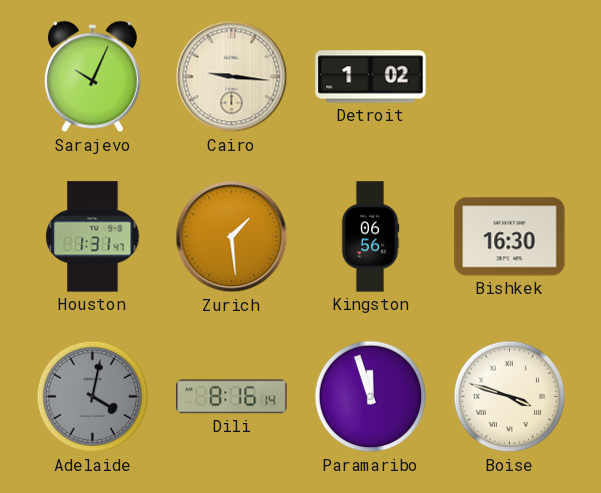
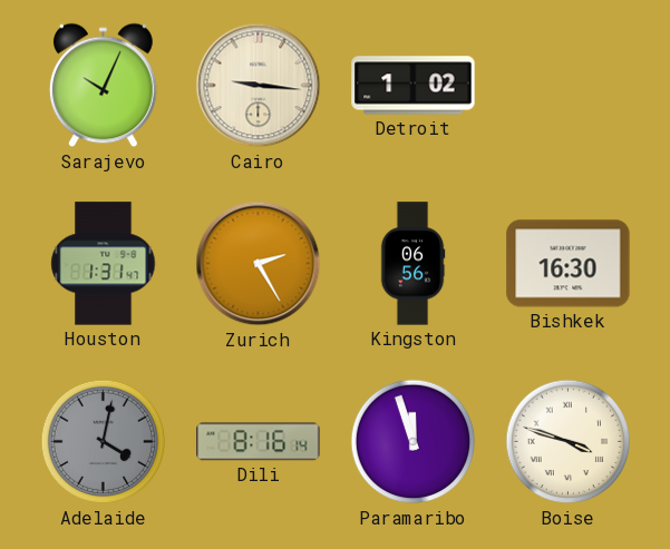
Zurich: 1:29 -> 2:25 (259, 264)
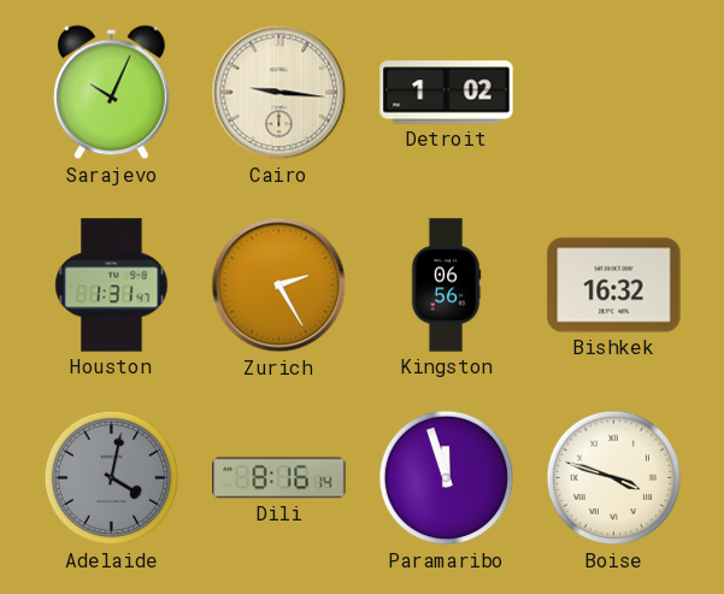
Bishkek: 16:30 -> 16:32 (614, 286)
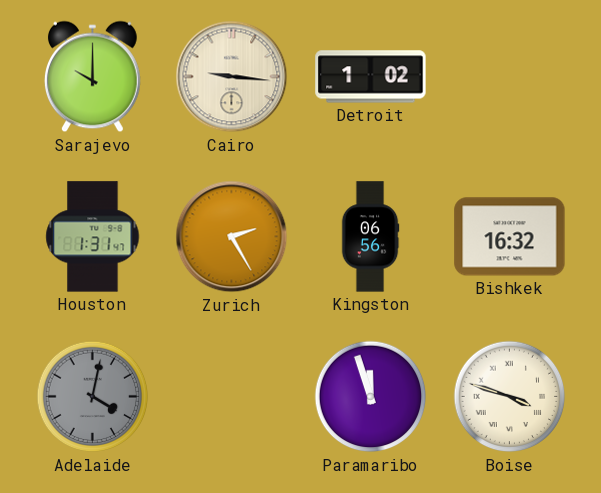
Sarajevo: 10:04 -> 10:00 (92, 77)
Dili: 8:16 -> none (279, 478)
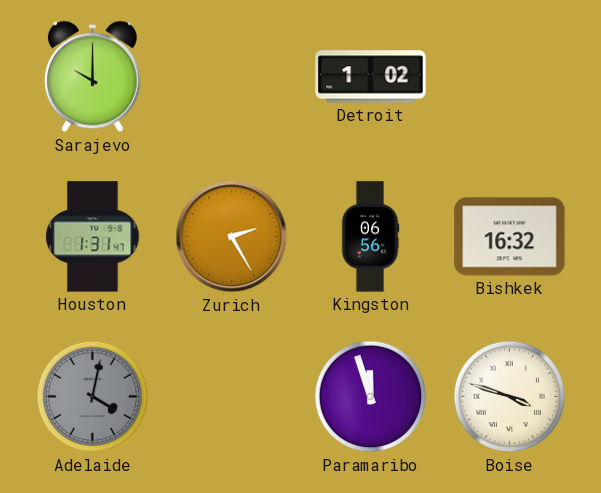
Cairo: 9:16 -> none (232, 77)
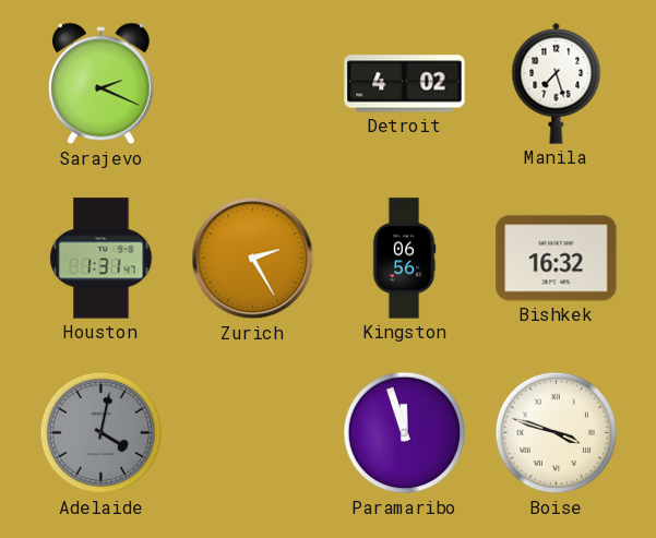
Sarajevo: 10:00 -> 2:19 (100, 84)
Detroit: 1:02 -> 4:02 (405, 84)
Manila: none -> 7:27 (557, 83)
